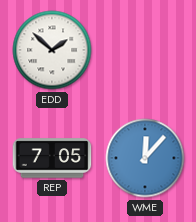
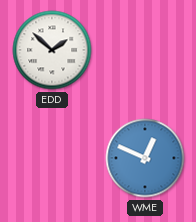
REP: 7:05 -> none (52, 158)
WME: 12:07 -> 12:49 (145, 158)
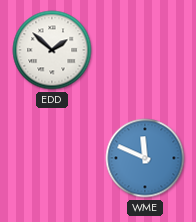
WME: 12:49 -> 11:49 (145, 158)
